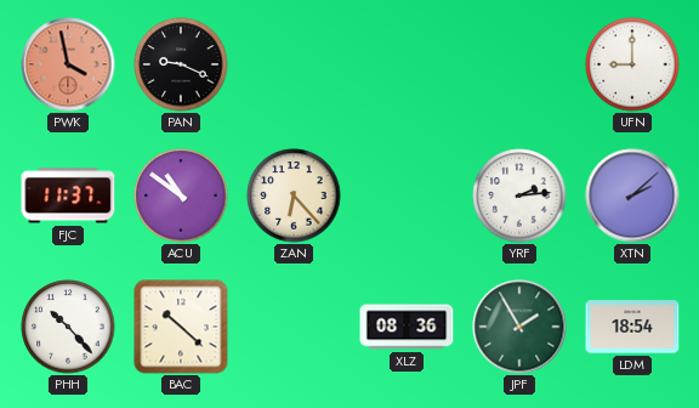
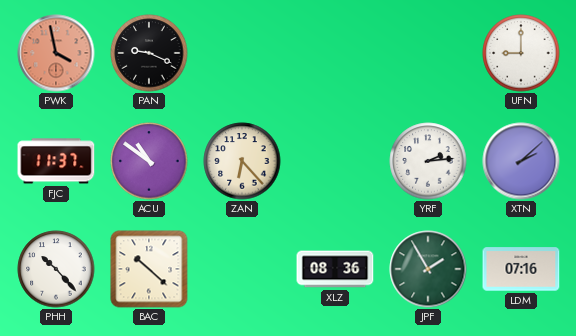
LDM: 18:54 -> 07:16 (521, 269)
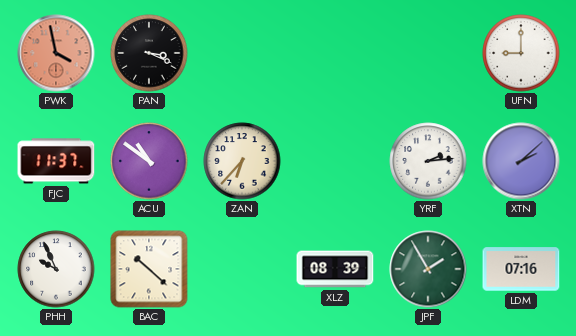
PAN: 9:19 -> 3:19 (149, 53)
ZAN: 6:23 -> 6:37 (242, 161)
PHH: 10:23 -> 9:56 (56, 269)
XLZ: 08:36 -> 08:39 (335, 269)
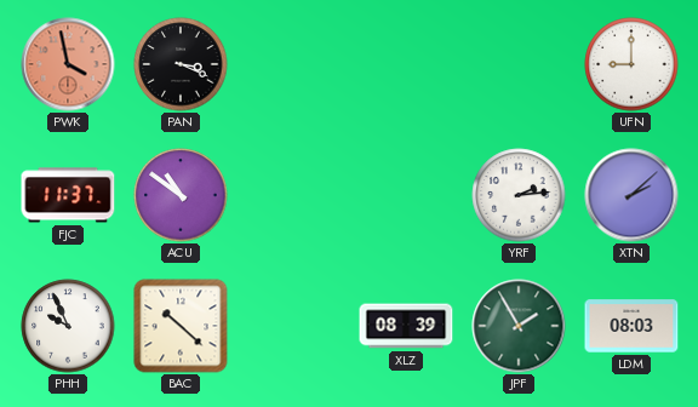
ZAN: 6:37 -> none (242, 161)
LDM: 07:16 -> 08:03 (631, 326)
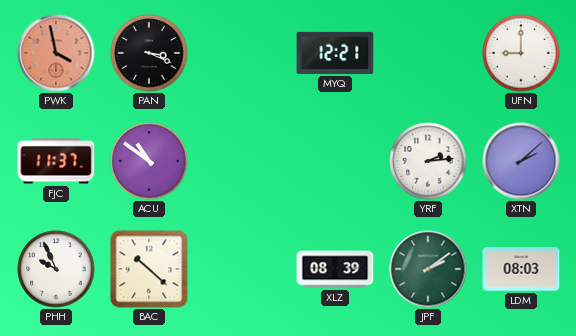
MYQ: none -> 12:21 (335, 53)
JPF: 1:55 -> 2:09 (428, 269)
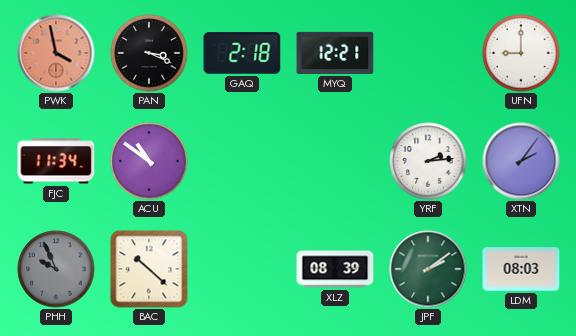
GAQ: none -> 2:18 (242, 53)
FJC: 11:37 -> 11:34 (56, 161)
XTN: 2:08 -> 2:06 (521, 161)
PHH dial: white -> grey (56, 269)
